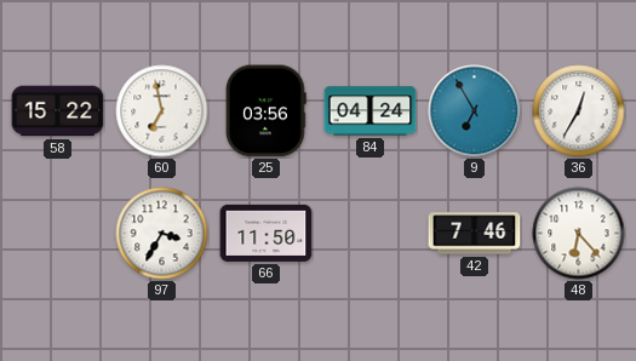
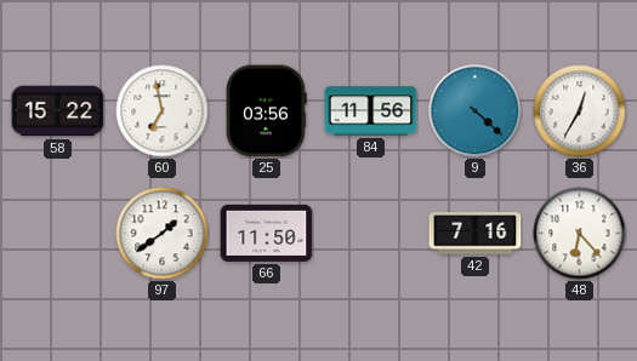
84: 04:24 -> 11:56 (371, 111)
9: 6:55 -> 4:22 (476, 111)
97: 3:35 -> 1:39 (163, 234)
42: 7:46 -> 7:16 (476, 234)
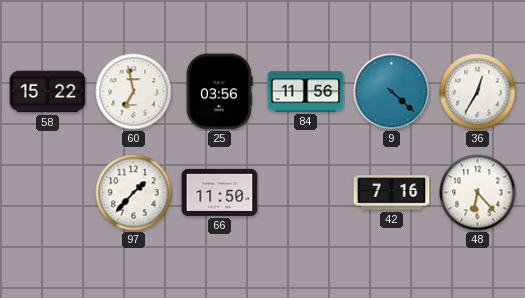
97: 1:39 -> 1:37 (134, 193)
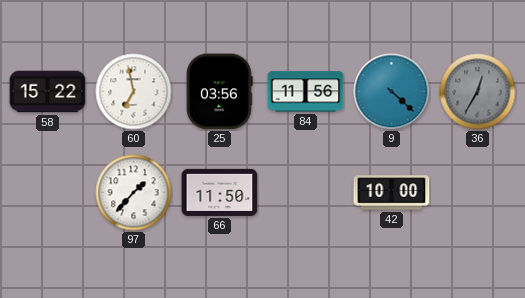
36 dial: white -> grey (478, 92)
42: 7:16 -> 10:00 (392, 193)
48: 6:23 -> none (478, 193)
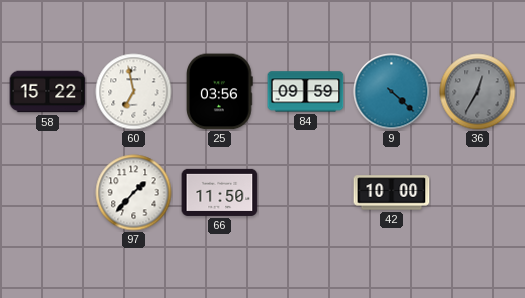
84: 11:56 -> 09:59 (306, 92)
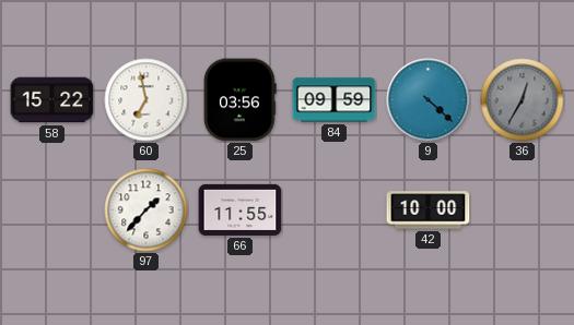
66: 11:50 -> 11:55 (241, 209)
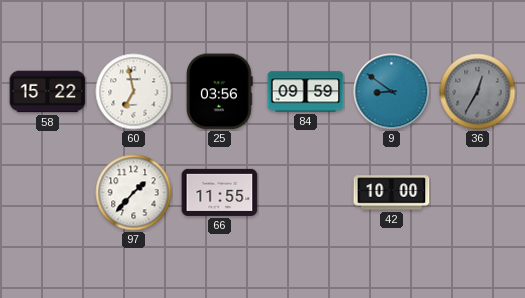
9: 4:22 -> 8:51 (392, 92)
